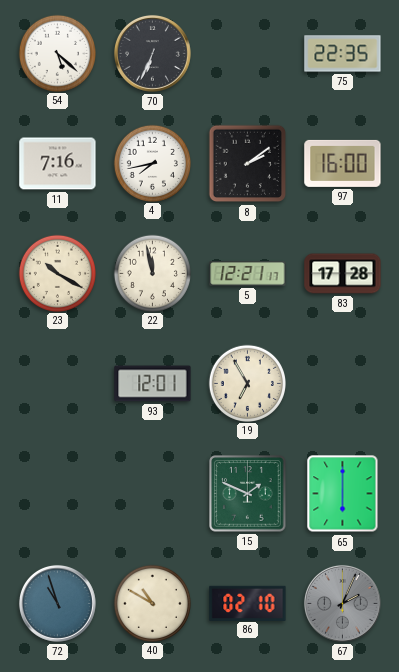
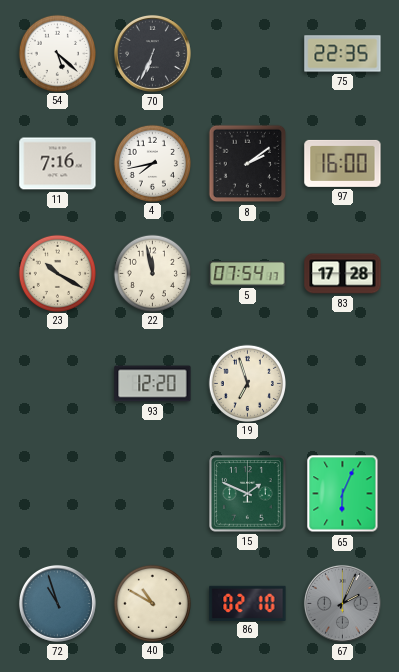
5: 12:21 -> 07:54 (248, 274)
93: 12:01 -> 12:20 (153, 384)
19: 6:55 -> 6:57 (247, 383)
65: 6:00 -> 6:04 (343, 494)
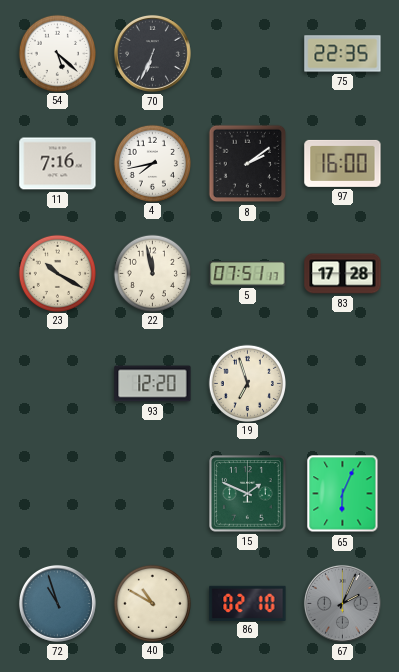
5: 07:54 -> 07:51 (248, 274)
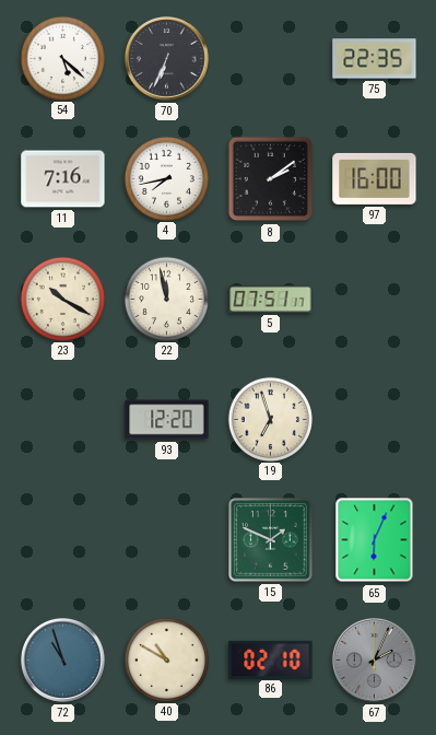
83: 17:28 -> none (343, 274)
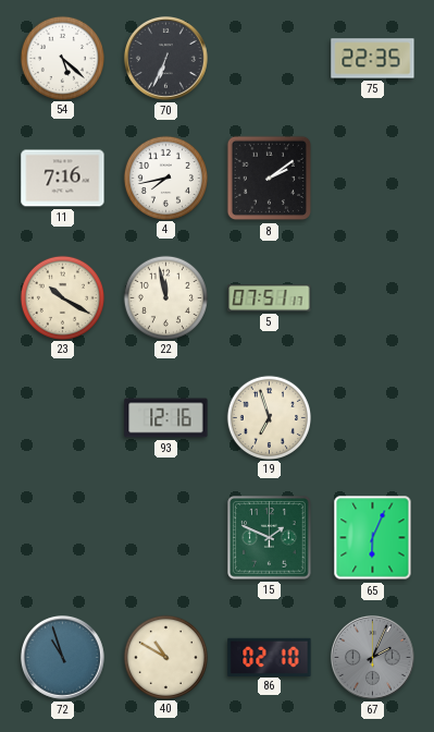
97: 16:00 -> none (375, 178)
93: 12:20 -> 12:16 (166, 418)
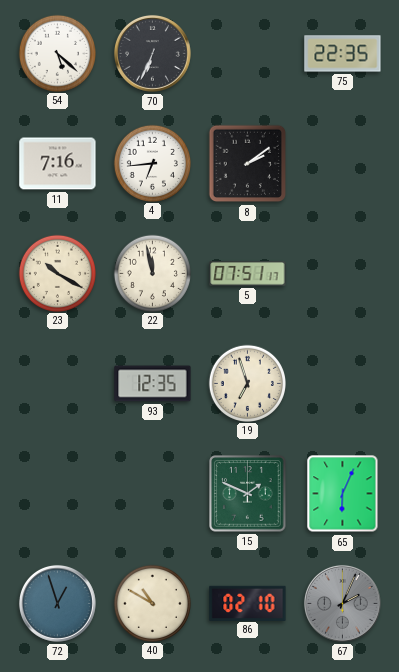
4: 7:43 -> 6:44 (152, 163)
93: 12:16 -> 12:35 (153, 384)
72: 10:57 -> 12:57 (57, 603)
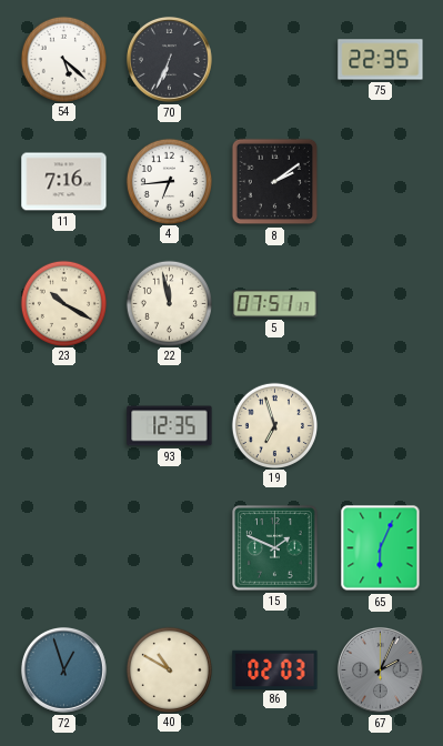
86: 02:10 -> 02:03 (275, 669)
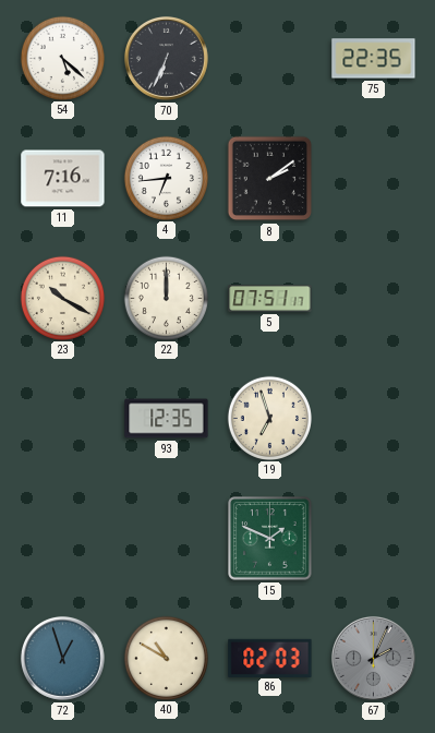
22: 11:58 -> 12:00 (166, 298)
65: 6:04 -> none (381, 548)
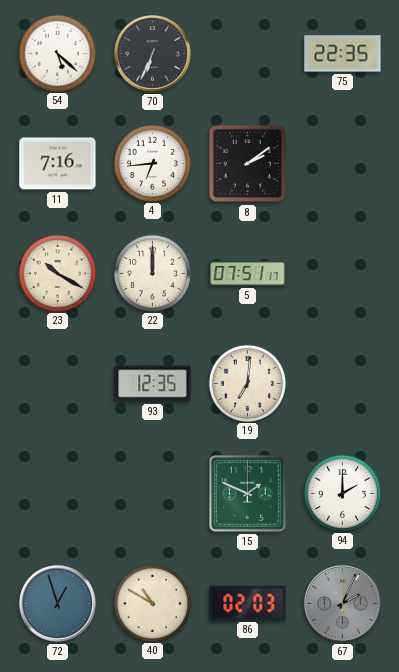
19: 6:57 -> 7:01 (247, 383)
94: none -> 2:00 (342, 493)
